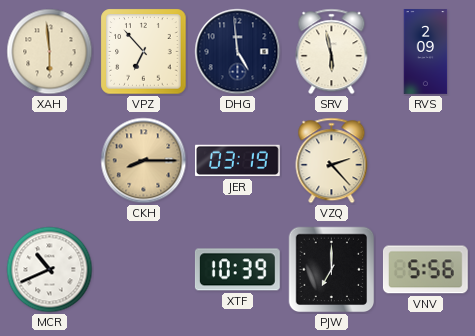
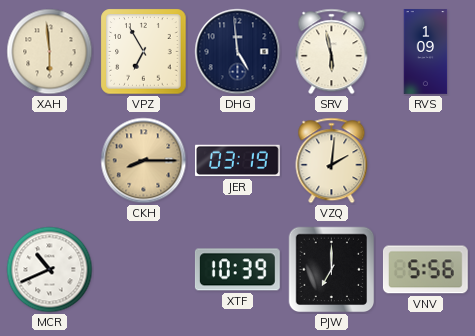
VPZ: 6:53 -> 6:55 (144, 52)
RVS: 2:09 -> 1:09 (426, 52)
VZQ: 2:23 -> 2:01 (332, 161)
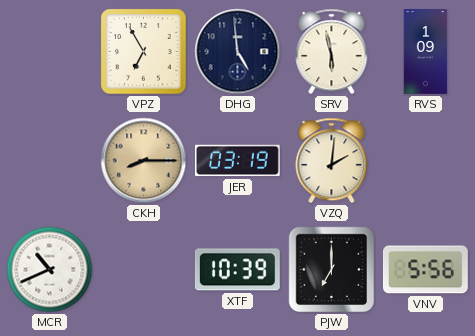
XAH: 5:59 -> none (50, 52)
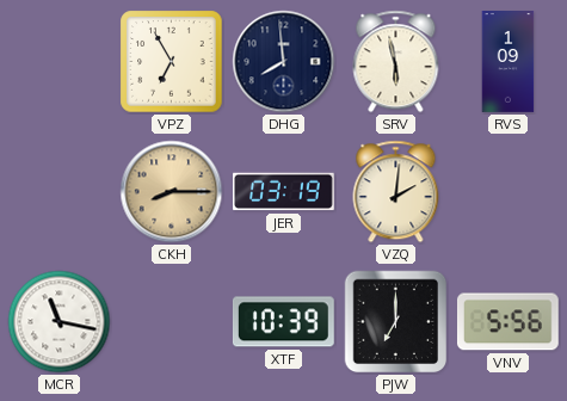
DHG: 4:59 -> 7:59 (284, 62)
MCR: 10:41 -> 11:17 (60, 322)
